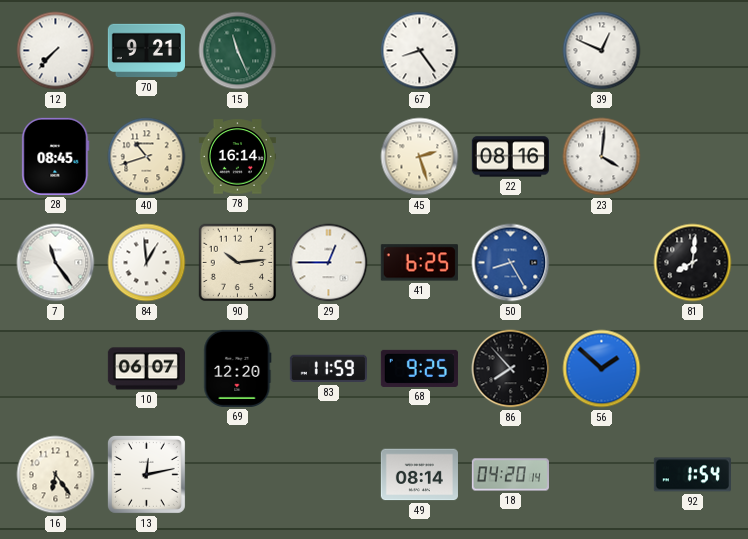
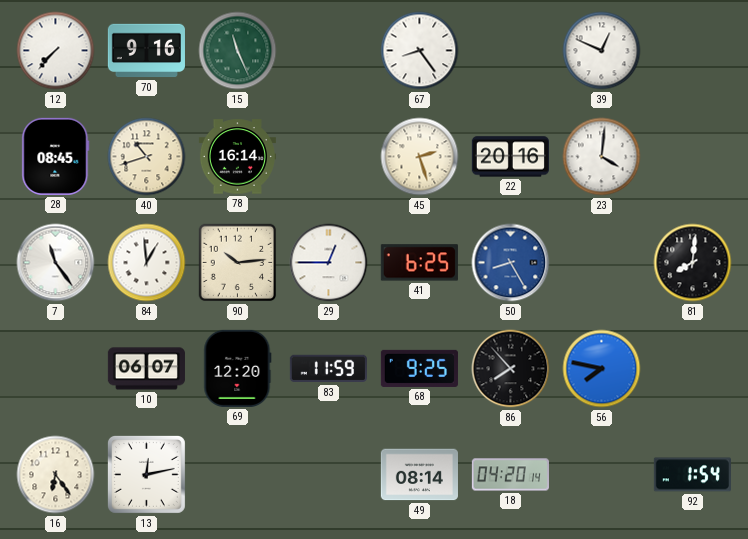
70: 9:21 -> 9:16 (146, 51)
22: 08:16 -> 20:16 (510, 157)
56: 1:52 -> 7:47 (602, 369)
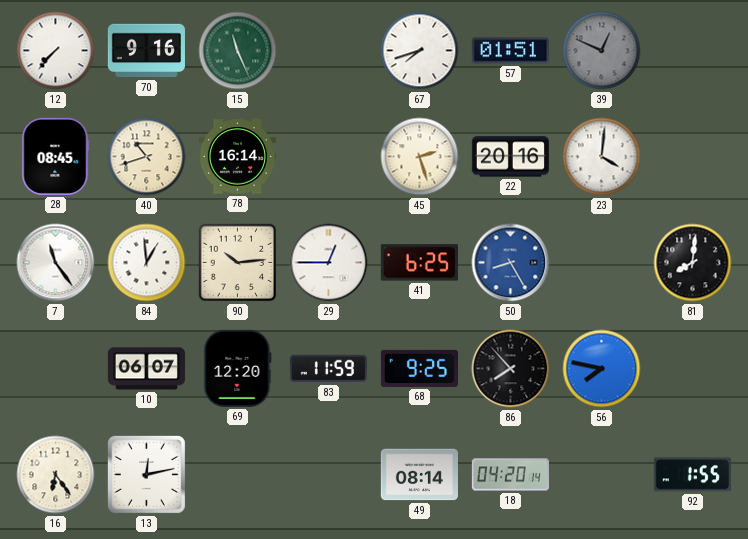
67: 8:24 -> 7:42 (420, 51)
57: none -> 01:51 (510, 51)
39 dial: white -> grey (602, 51)
92: 1:54 -> 1:55 (692, 475)
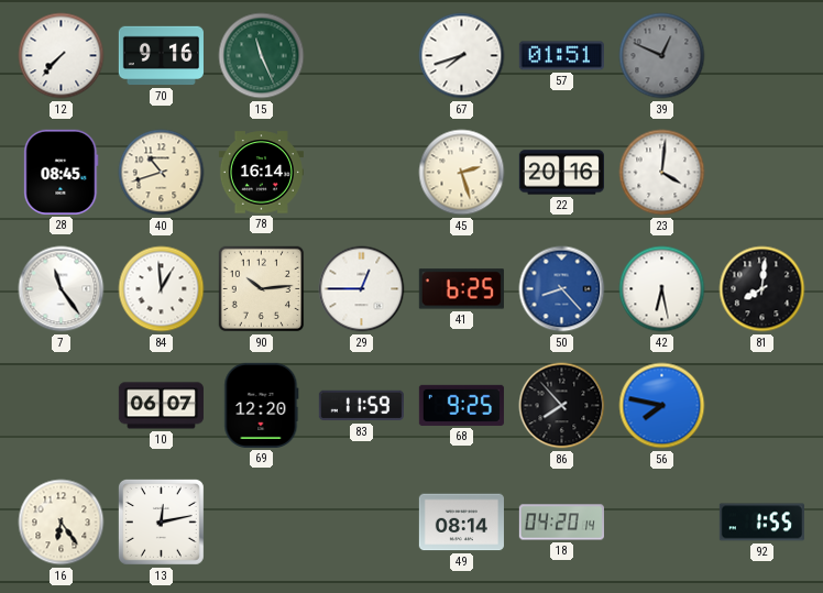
50: 8:25 -> 8:23 (562, 289)
42: none -> 6:28 (662, 289)
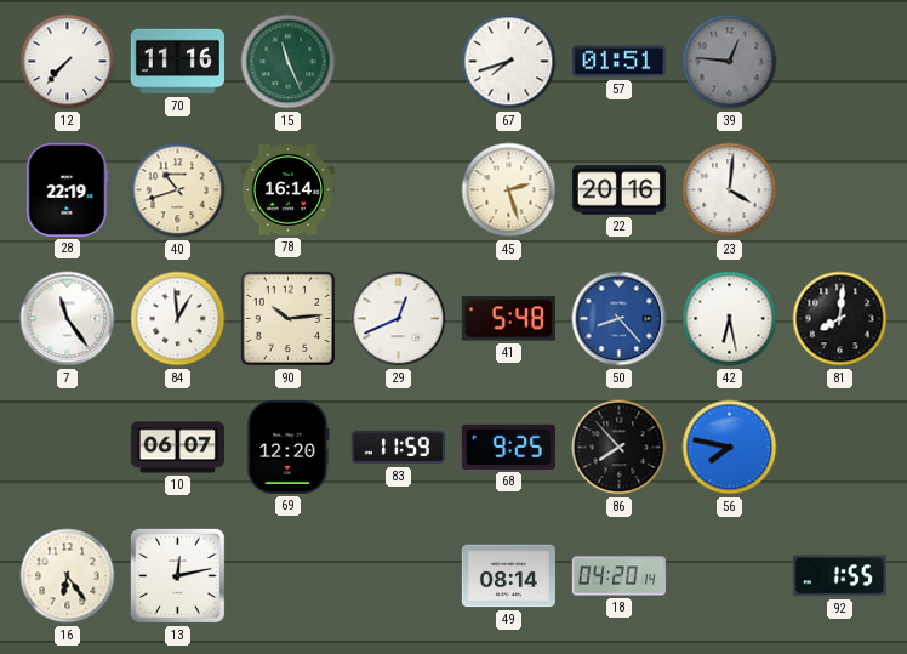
70: 9:16 -> 11:16 (177, 62)
39: 12:49 -> 12:46 (730, 62)
28: 08:45 -> 22:19 (68, 189)
29: 12:45 -> 12:41 (399, 319)
41: 6:25 -> 5:48 (508, 319)
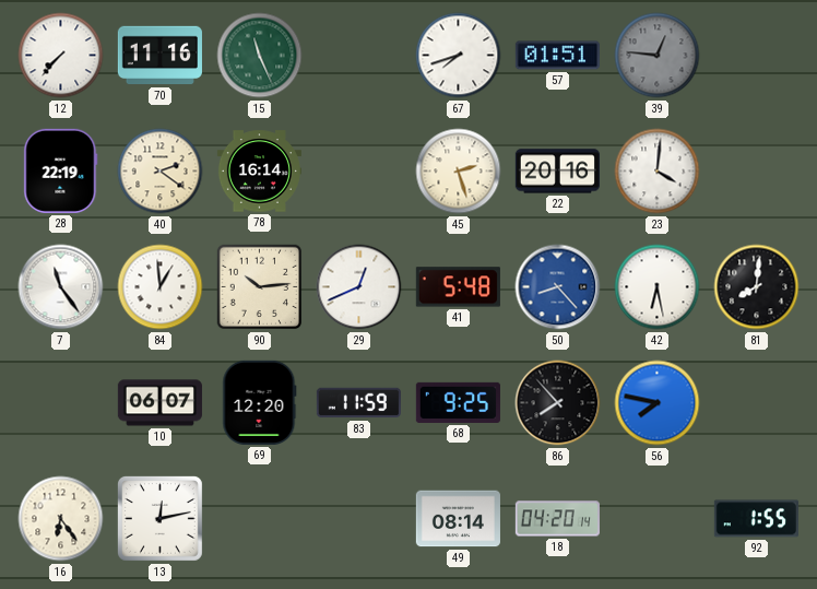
40: 10:42 -> 2:21 (161, 172)
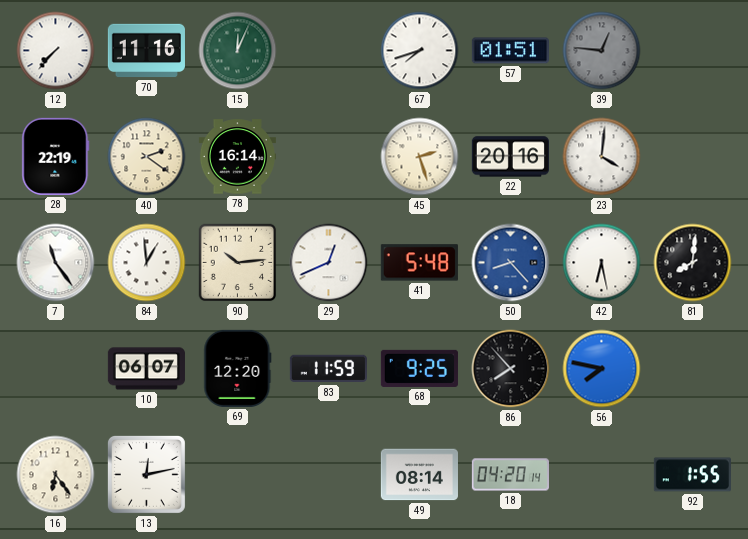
15: 11:26 -> 12:04 (238, 51)
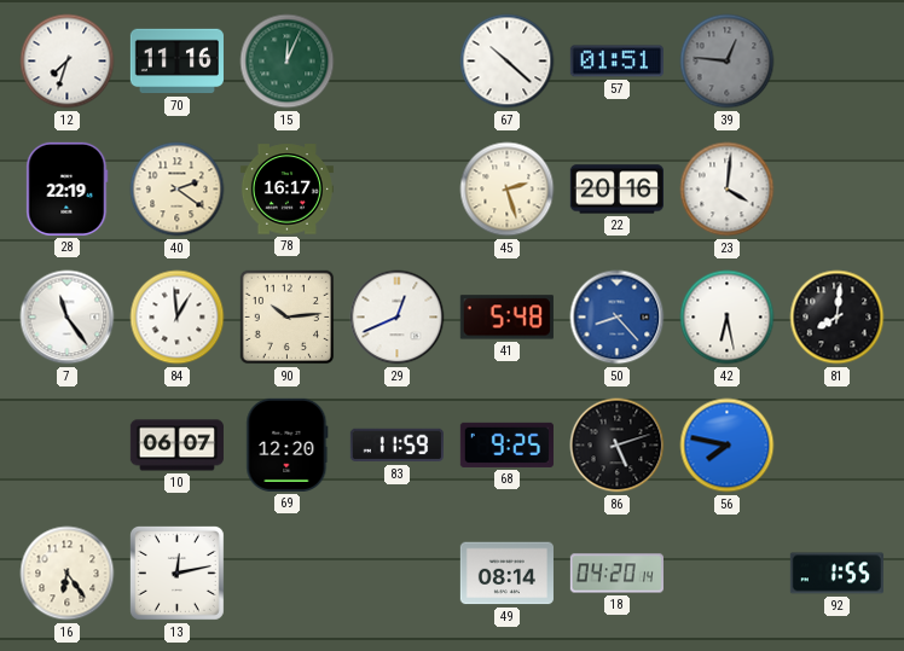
12: 7:37 -> 7:33 (68, 62)
67: 7:42 -> 10:22 (508, 62)
78: 16:14 -> 16:17 (286, 190)
86: 7:53 -> 5:12 (618, 446)
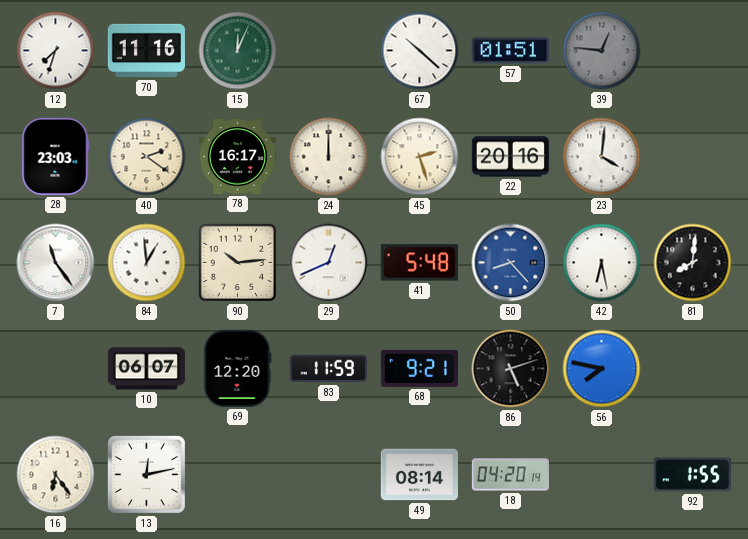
28: 22:19 -> 23:03 (56, 156)
24: none -> 12:00 (329, 157)
68: 9:25 -> 9:21 (419, 368)
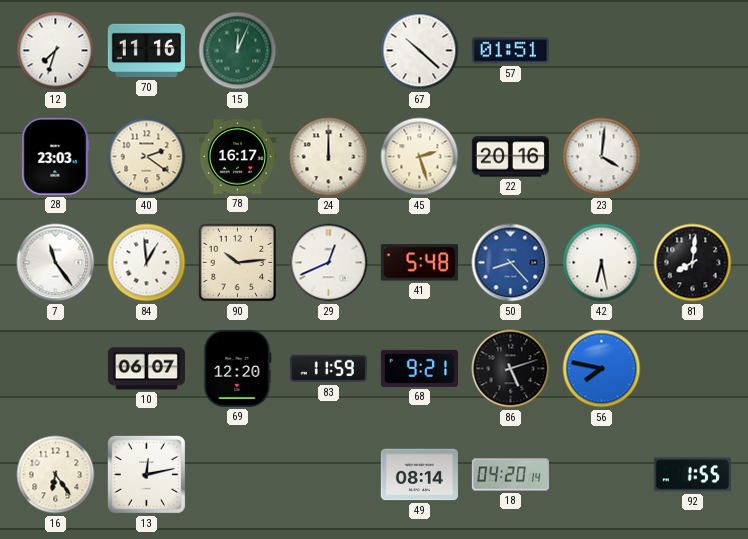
39: 12:46 -> none (602, 51)
